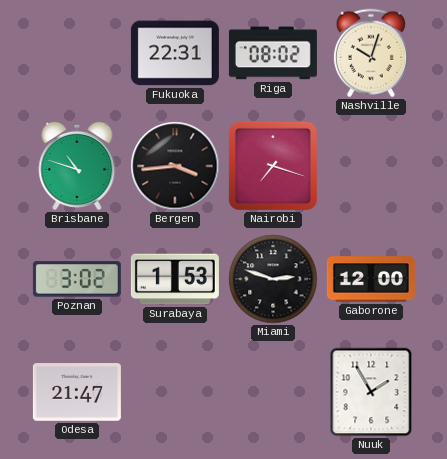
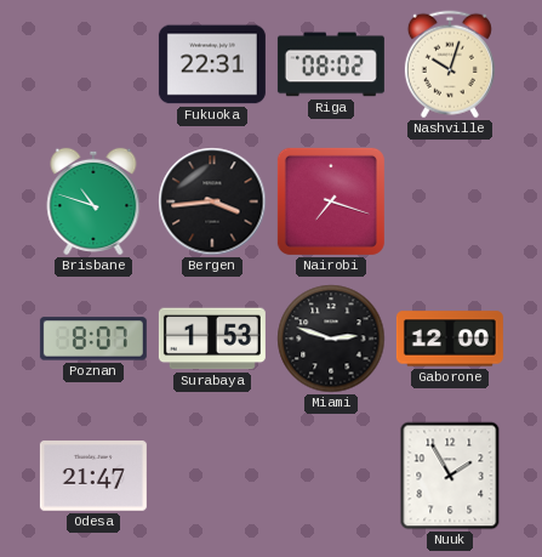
Poznan: 3:02 -> 8:07 (93, 339)
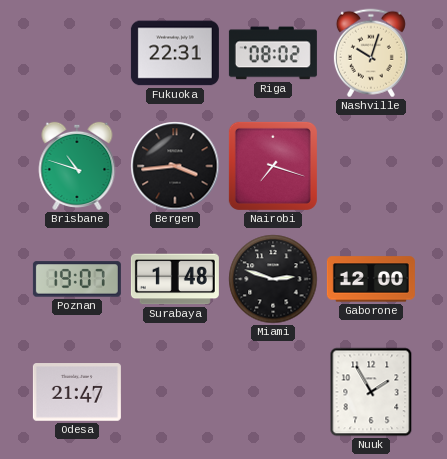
Poznan: 8:07 -> 19:07 (77, 279)
Surabaya: 1:53 -> 1:48 (175, 279)
